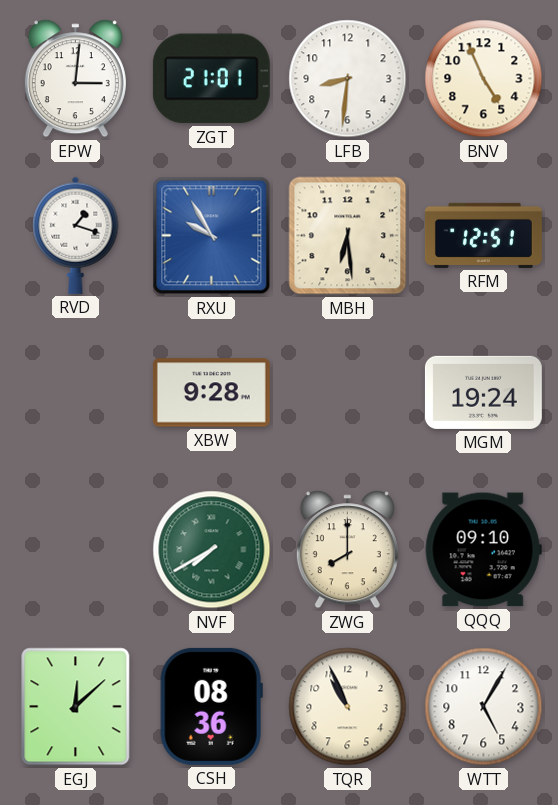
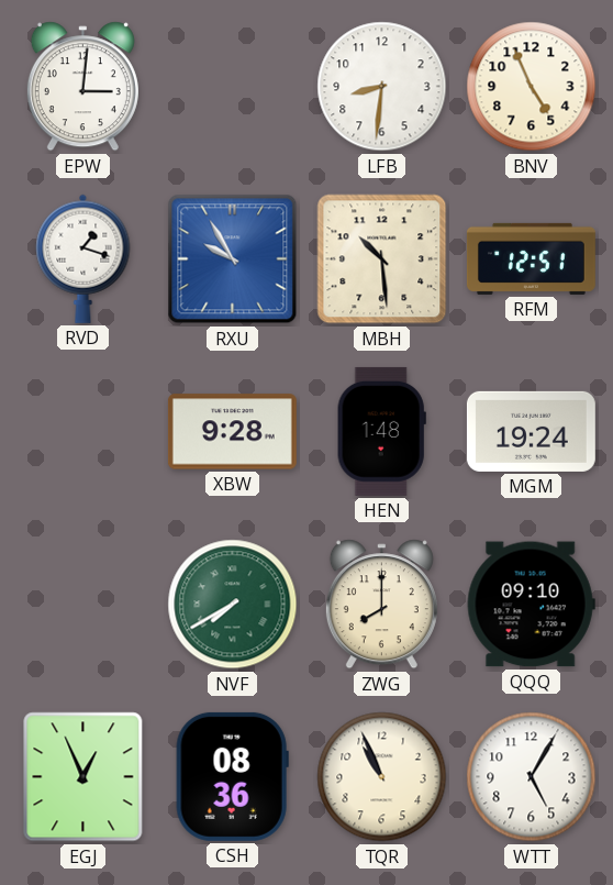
ZGT: 21:01 -> none (211, 79)
MBH: 6:29 -> 10:29 (382, 259)
HEN: none -> 1:48 (381, 431)
EGJ: 12:08 -> 12:56 (83, 777)
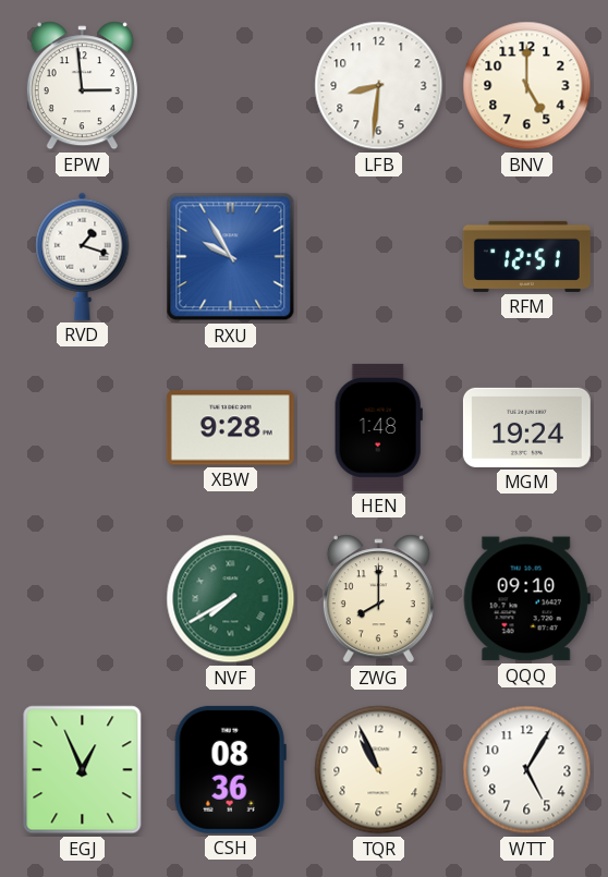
EPW: 3:01 -> 2:59 (82, 86)
BNV: 4:56 -> 5:00 (527, 86)
MBH: 10:29 -> none (382, 259)
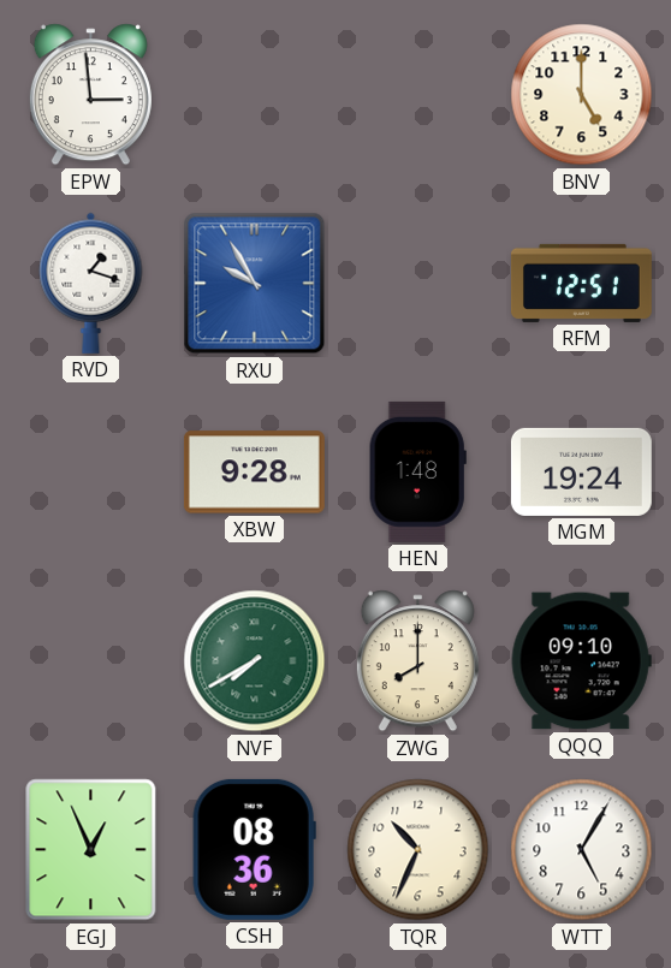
LFB: 8:31 -> none (379, 86)
TQR: 10:56 -> 10:34 (418, 850)
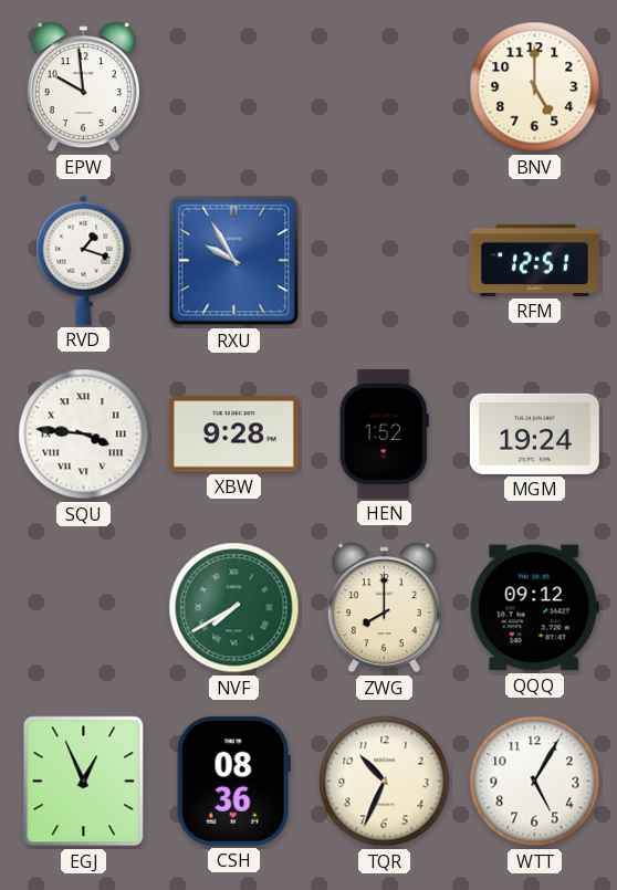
EPW: 2:59 -> 9:59 (83, 87)
SQU: none -> 3:46 (84, 434)
HEN: 1:48 -> 1:52 (384, 433)
QQQ: 09:10 -> 09:12 (534, 608)
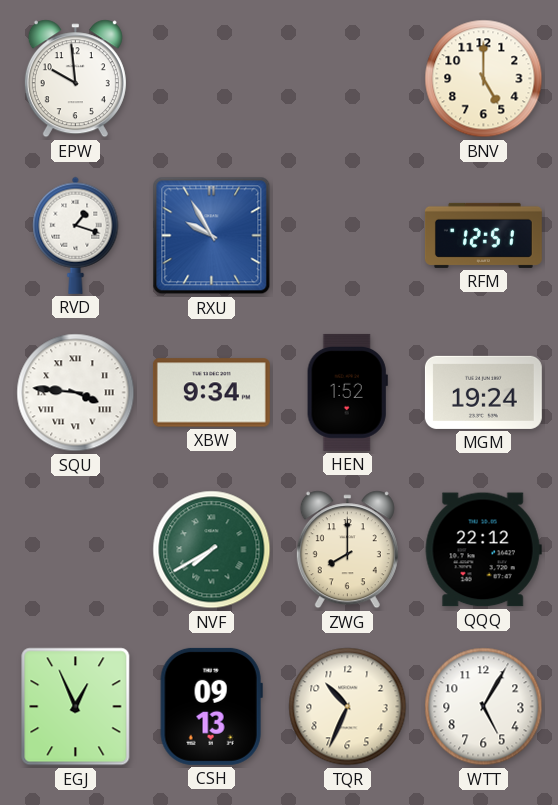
XBW: 9:28 -> 9:34 (211, 393)
QQQ: 09:12 -> 22:12 (483, 550)
CSH: 08:36 -> 09:13 (211, 706)
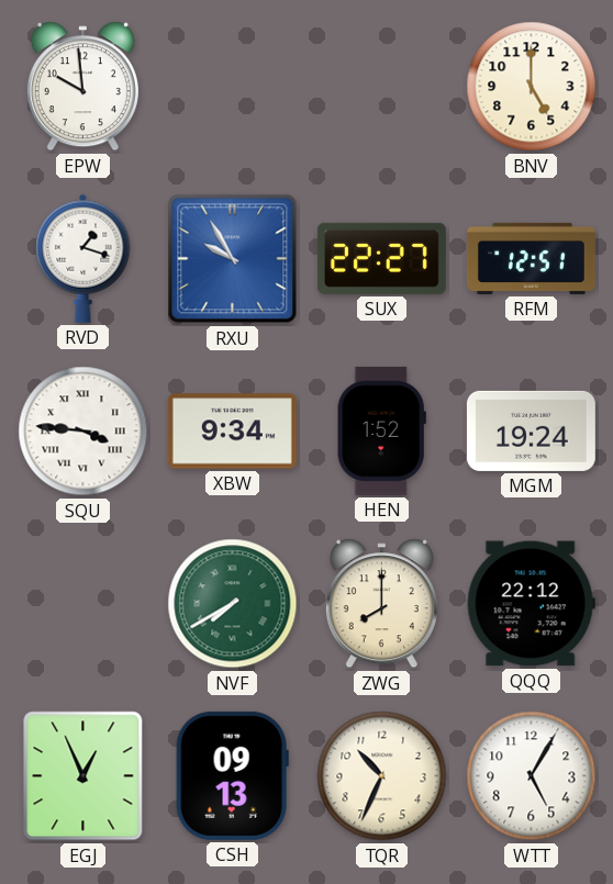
SUX: none -> 22:27 (381, 258)
